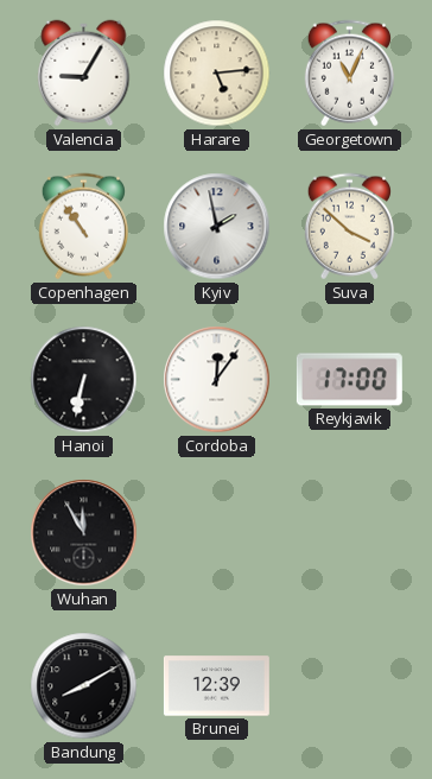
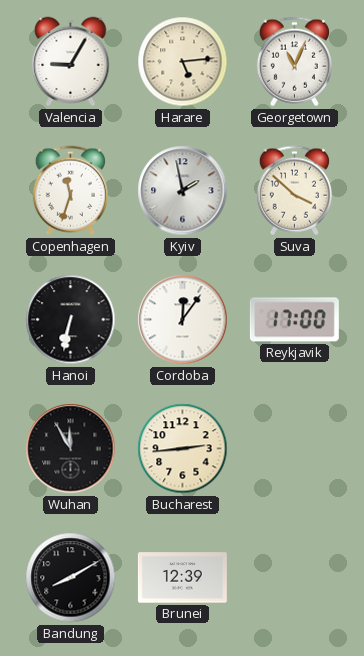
Copenhagen: 10:54 -> 11:33 (70, 191)
Bucharest: none -> 2:44 (183, 449)
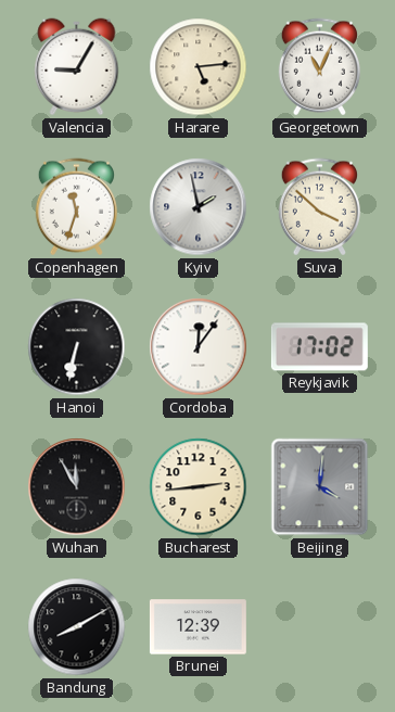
Reykjavik: 17:00 -> 17:02 (319, 347)
Beijing: none -> 4:01 (320, 487)
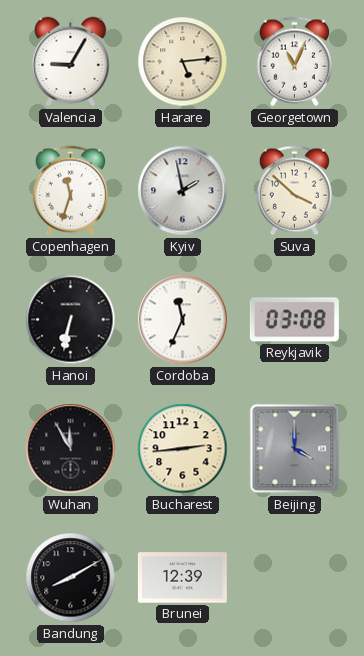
Cordoba: 12:06 -> 11:34 (183, 320)
Reykjavik: 17:02 -> 03:08 (294, 320)
Beijing: 4:01 -> 4:00 (295, 449)
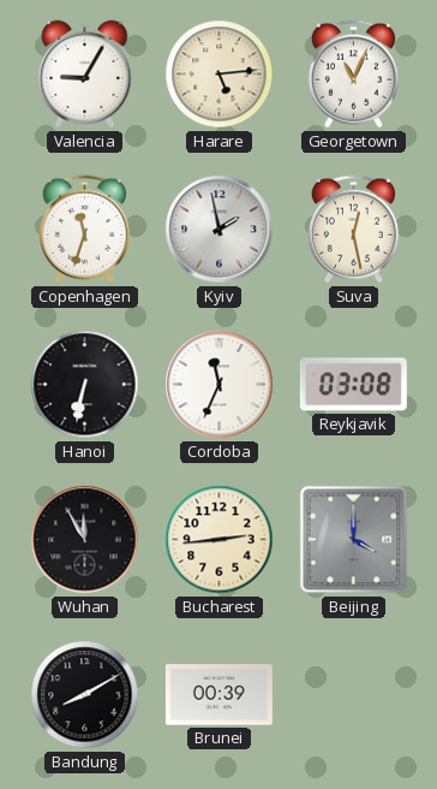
Suva: 3:52 -> 12:28 (353, 230)
Brunei: 12:39 -> 00:39 (218, 695)
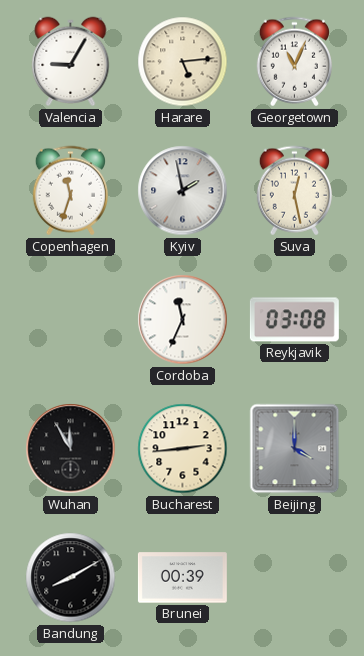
Hanoi: 6:32 -> none (85, 385)
